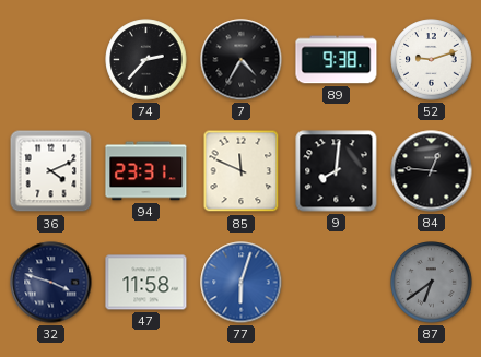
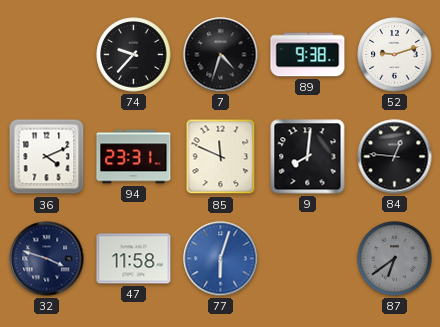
74: 2:37 -> 9:37 (134, 55)
7: 4:35 -> 4:33 (221, 55)
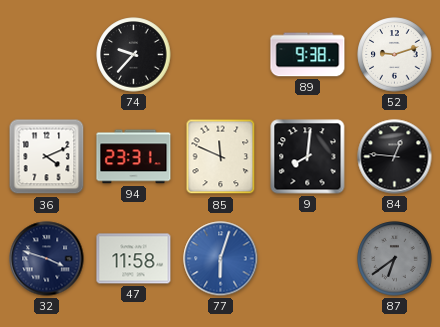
7: 4:33 -> none (221, 55)
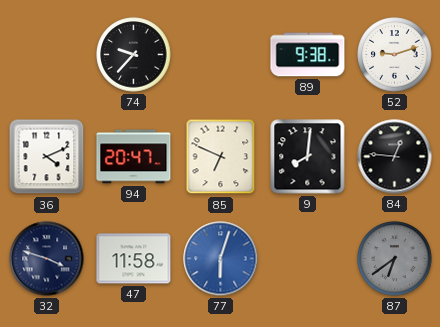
94: 23:31 -> 20:47 (134, 157)
85: 11:49 -> 6:49 (221, 157)
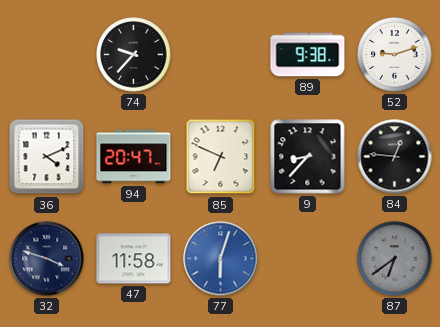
9: 8:01 -> 8:37 (308, 157)
